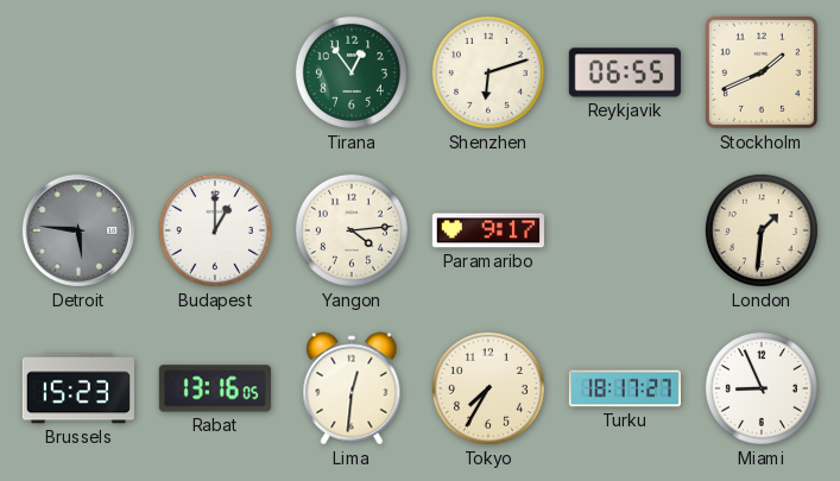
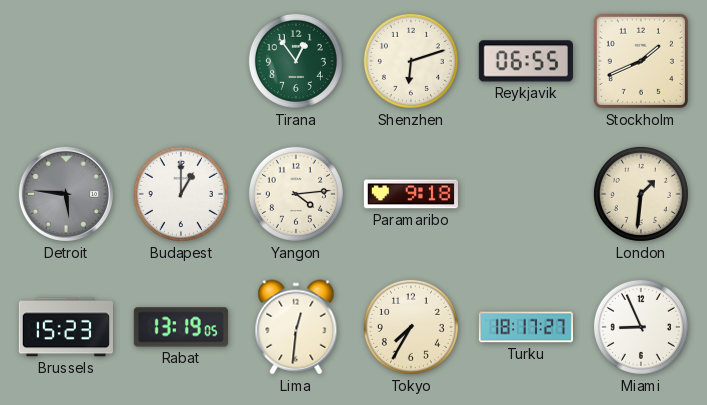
Paramaribo: 9:17 -> 9:18 (411, 194)
Rabat: 13:16 -> 13:19 (181, 327)
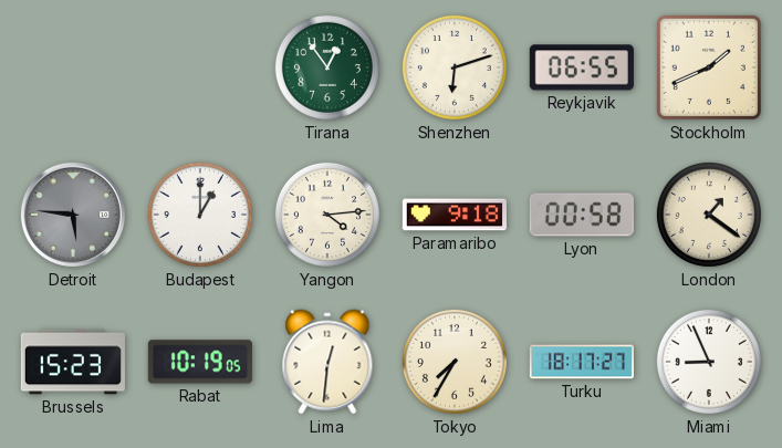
Lyon: none -> 00:58 (582, 215)
London: 1:31 -> 1:21 (709, 215)
Rabat: 13:19 -> 10:19 (200, 362)
